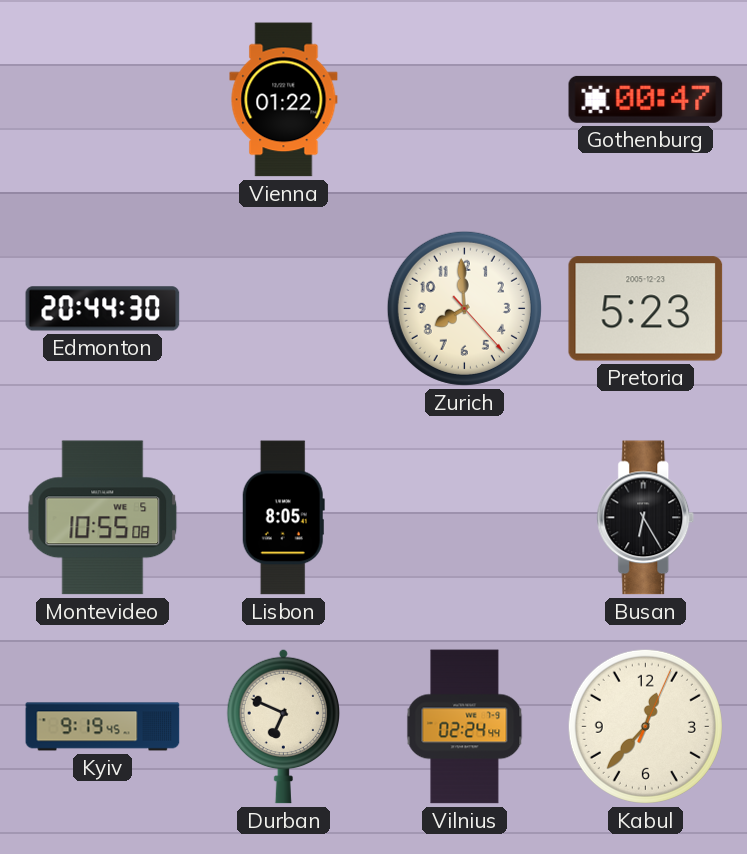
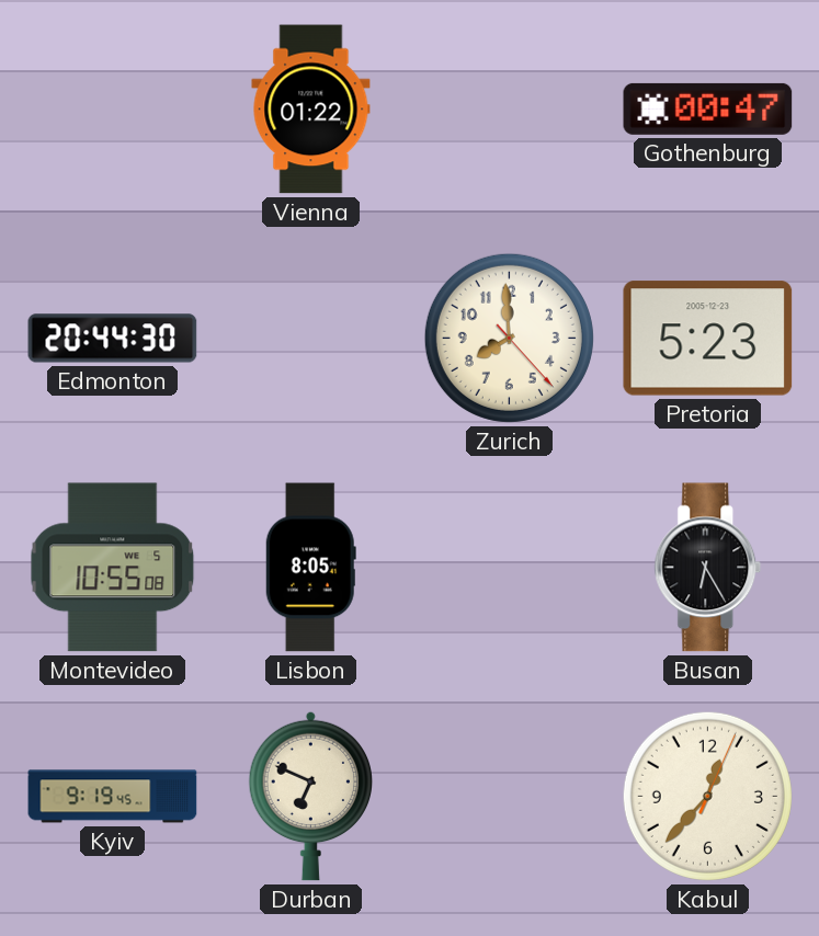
Vilnius: 02:24 -> none (465, 727)
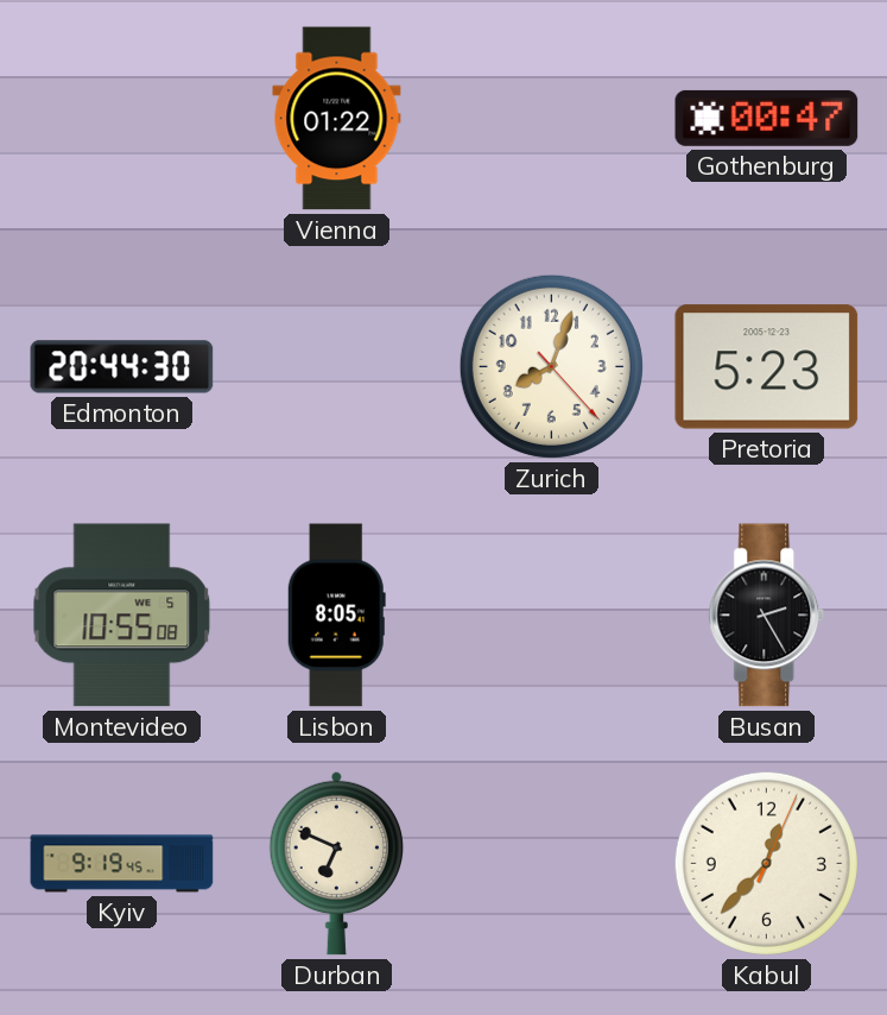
Zurich: 7:59 -> 8:03 (551, 366)
Busan: 6:25 -> 2:25 (767, 616)
